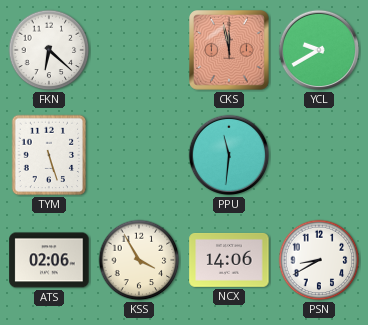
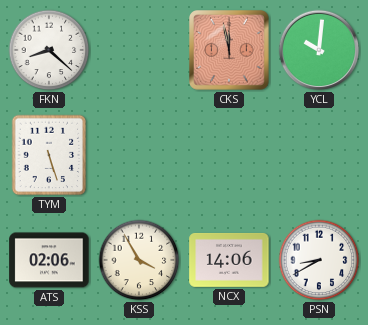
FKN: 6:22 -> 8:22 (49, 50)
YCL: 9:40 -> 10:01 (319, 50)
PPU: 11:31 -> none (229, 155)
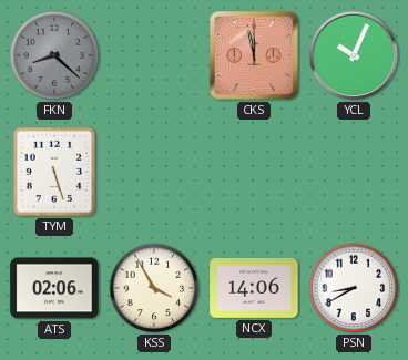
FKN dial: white -> grey (54, 55)
YCL: 10:01 -> 10:04 (354, 55)
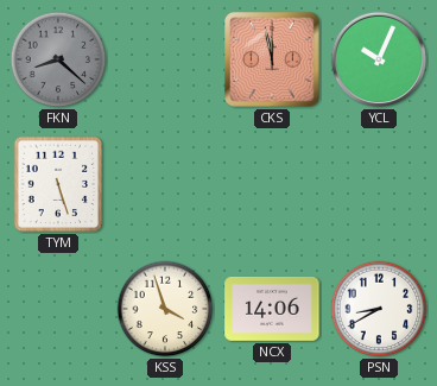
ATS: 02:06 -> none (54, 288)
KSS: 3:55 -> 3:57 (165, 309)
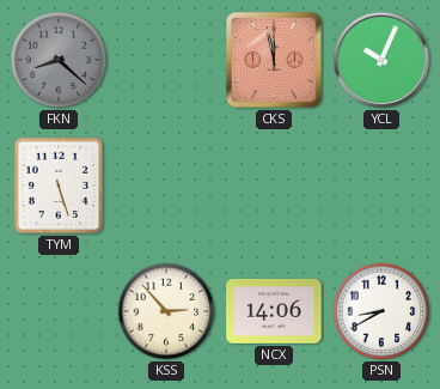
KSS: 3:57 -> 2:53 (166, 311)
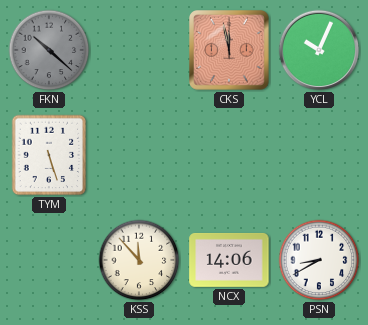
FKN: 8:22 -> 10:22 (49, 50)
KSS: 2:53 -> 11:53 (139, 260)
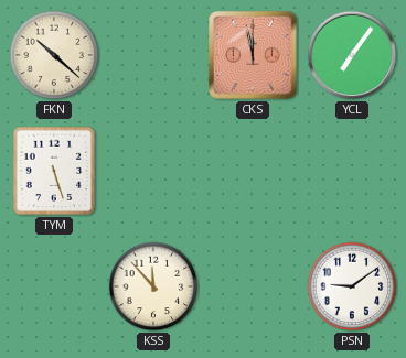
FKN dial: grey -> cream (54, 55)
YCL: 10:04 -> 7:06 (352, 55)
NCX: 14:06 -> none (229, 260)
PSN: 8:40 -> 9:09 (352, 286)
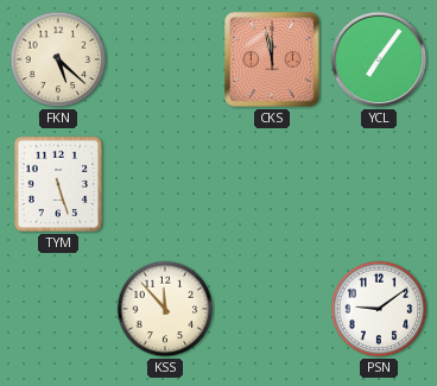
FKN: 10:22 -> 5:22 (58, 59)
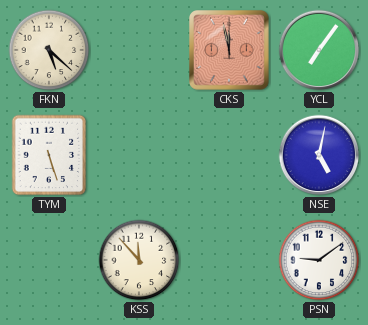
NSE: none -> 5:02 (319, 155)
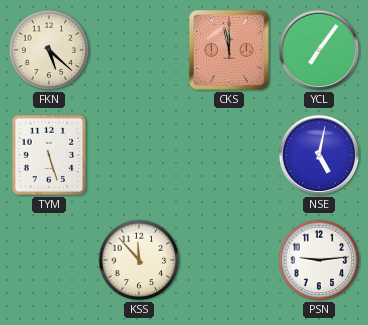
PSN: 9:09 -> 9:14 (319, 260)
